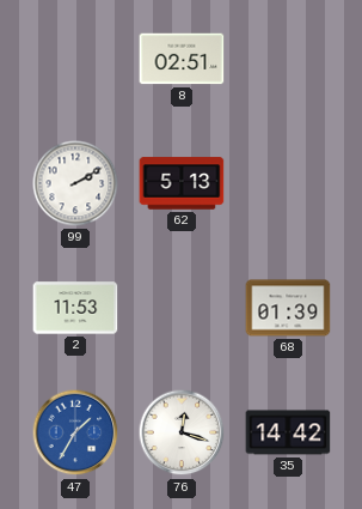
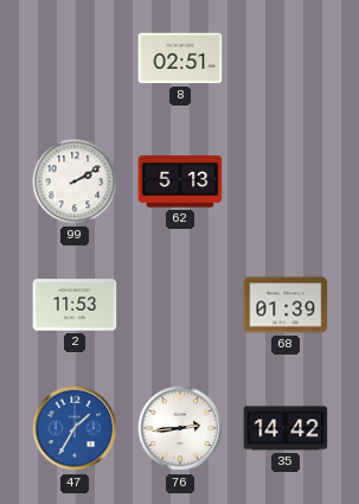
76: 12:18 -> 2:44 (180, 428)
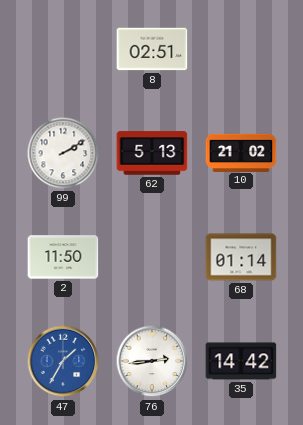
10: none -> 21:02 (241, 152)
2: 11:53 -> 11:50 (63, 257)
68: 01:39 -> 01:14 (241, 257)
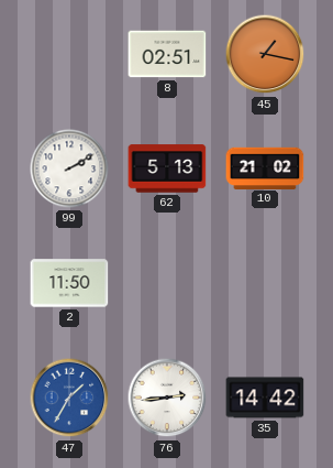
45: none -> 1:17 (265, 54)
68: 01:14 -> none (241, 257)
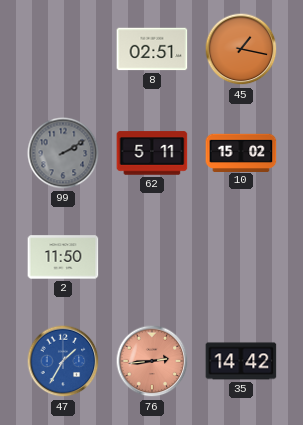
99 dial: white -> grey (63, 153)
62: 5:13 -> 5:11 (152, 153)
10: 21:02 -> 15:02 (241, 152)
76 dial: white -> salmon (152, 361)
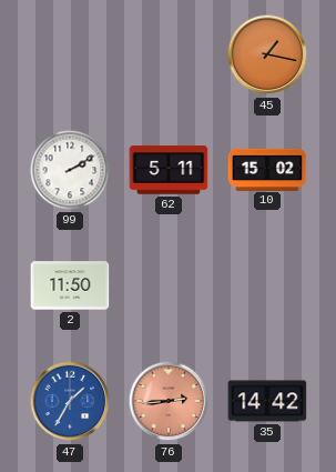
8: 02:51 -> none (152, 49)
99 dial: grey -> white (70, 170)
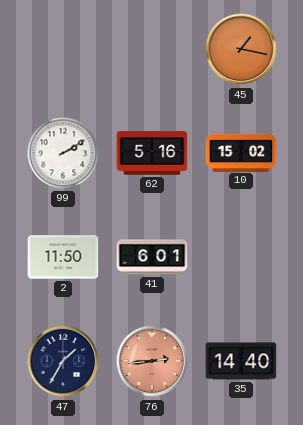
62: 5:11 -> 5:16 (152, 153)
41: none -> 6:01 (152, 257)
47 dial: blue -> navy (63, 361)
35: 14:42 -> 14:40 (241, 361)
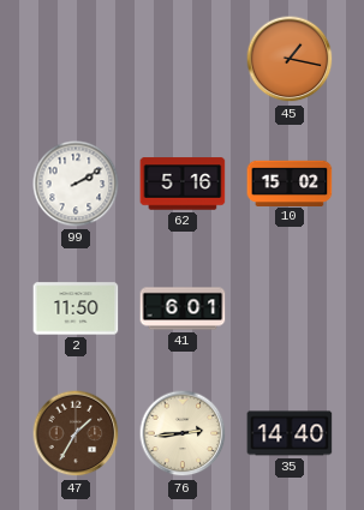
47 dial: navy -> brown (76, 433)
76 dial: salmon -> cream (183, 433)
